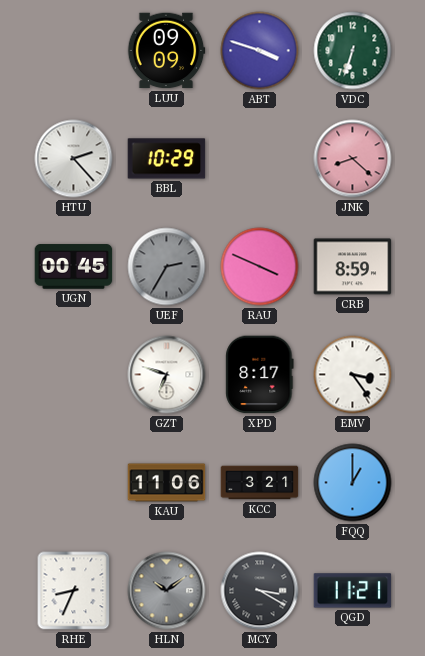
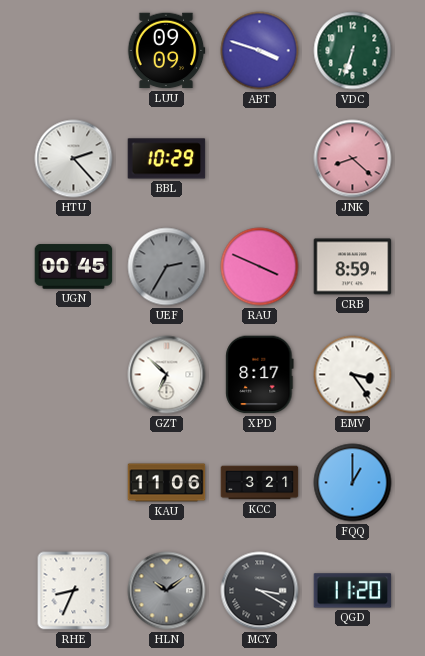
GZT: 6:48 -> 6:52 (167, 375)
QGD: 11:21 -> 11:20 (353, 591)
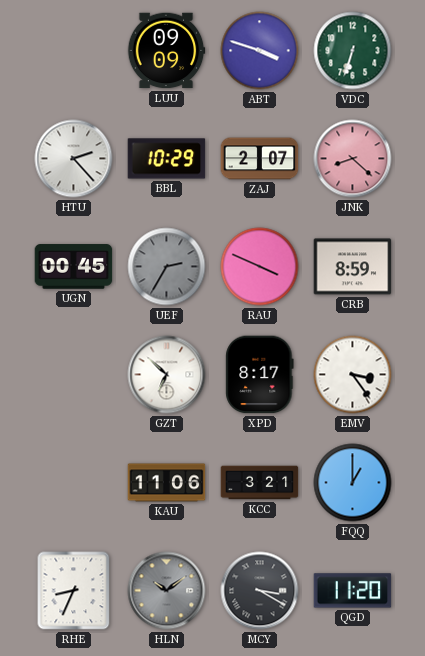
ZAJ: none -> 2:07 (260, 159)
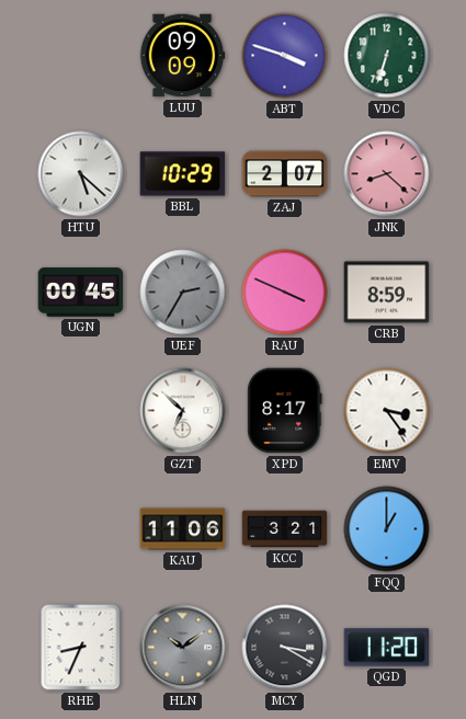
HTU: 2:23 -> 5:22 (81, 174)
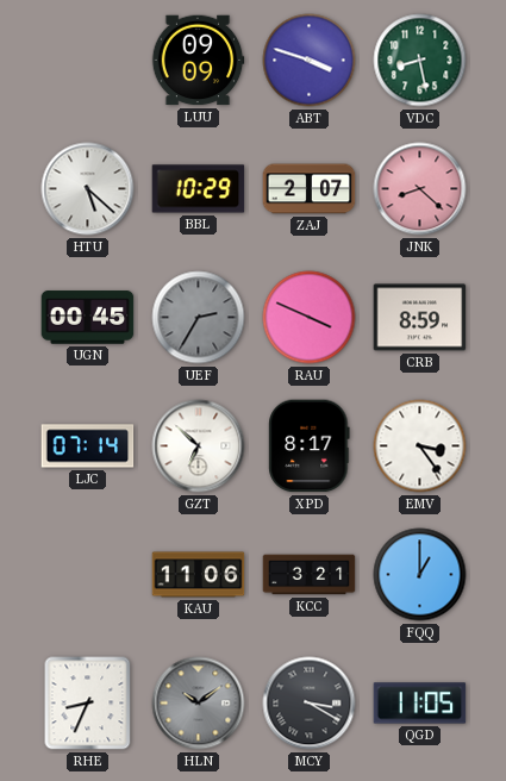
VDC: 6:33 -> 8:28 (420, 61)
LJC: none -> 07:14 (88, 446)
QGD: 11:20 -> 11:05 (420, 704)
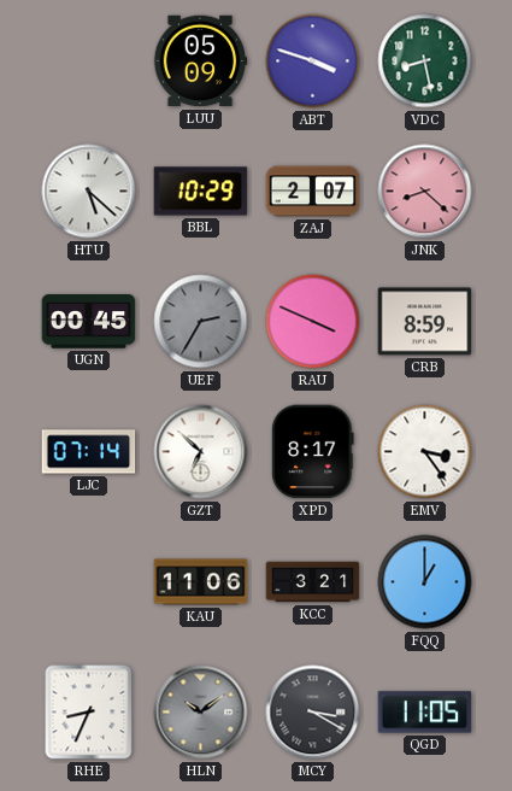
LUU: 09:09 -> 05:09 (200, 61)
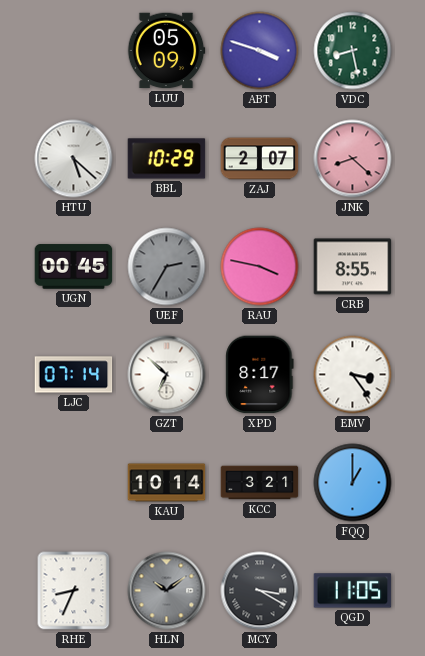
RAU: 3:49 -> 3:47 (260, 267)
CRB: 8:59 -> 8:55 (353, 267)
KAU: 11:06 -> 10:14 (167, 483)
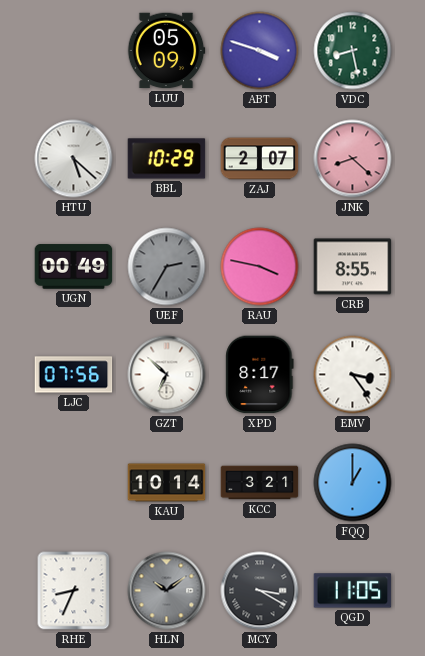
UGN: 00:45 -> 00:49 (74, 267)
LJC: 07:14 -> 07:56 (74, 375)
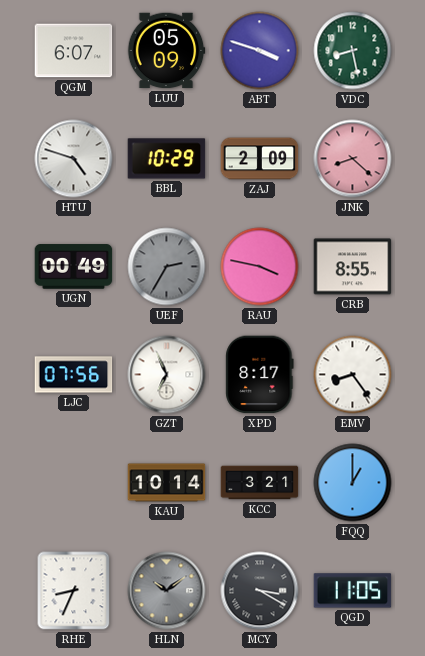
QGM: none -> 6:07 (74, 51)
HTU: 5:22 -> 4:48 (74, 159)
ZAJ: 2:07 -> 2:09 (260, 159)
GZT: 6:52 -> 6:56 (167, 375)
EMV: 3:24 -> 8:24 (353, 375)
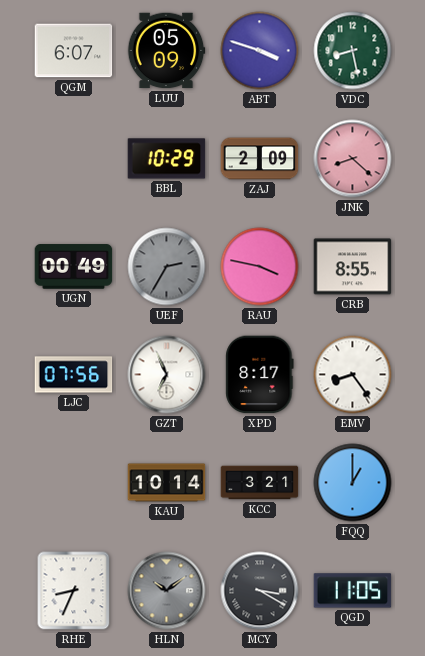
HTU: 4:48 -> none (74, 159)
